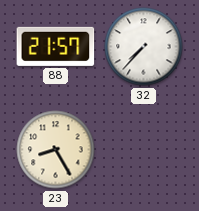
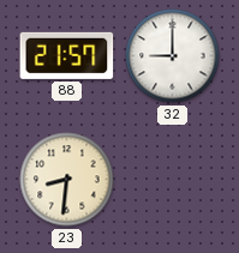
32: 7:37 -> 9:00 (173, 56)
23: 8:25 -> 8:31 (67, 180)
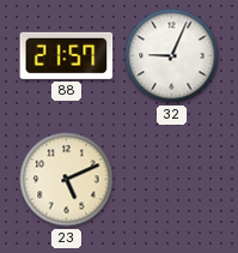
32: 9:00 -> 9:04 (172, 56)
23: 8:31 -> 5:11 (67, 180)
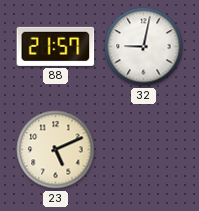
32: 9:04 -> 9:02 (144, 47)
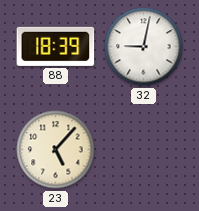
88: 21:57 -> 18:39 (56, 46)
23: 5:11 -> 5:07 (56, 150)
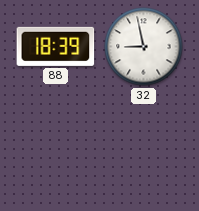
32: 9:02 -> 8:58 (144, 47)
23: 5:07 -> none (56, 150)
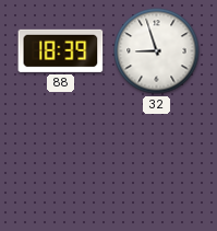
32: 8:58 -> 8:57 (157, 51)
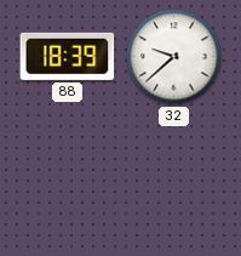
32: 8:57 -> 9:38 (174, 57)
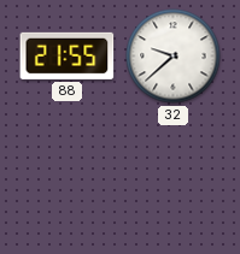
88: 18:39 -> 21:55 (68, 55)
